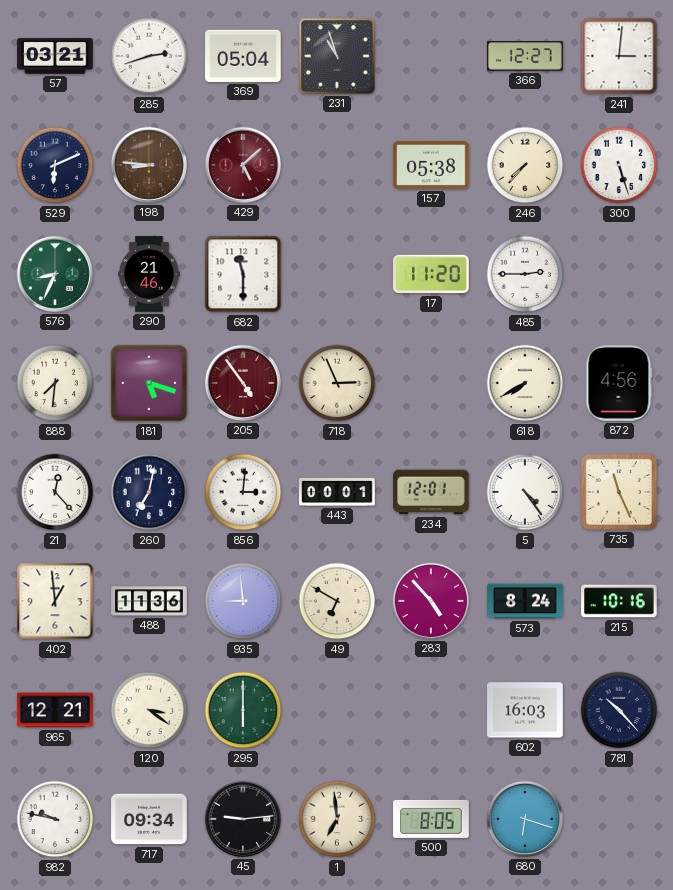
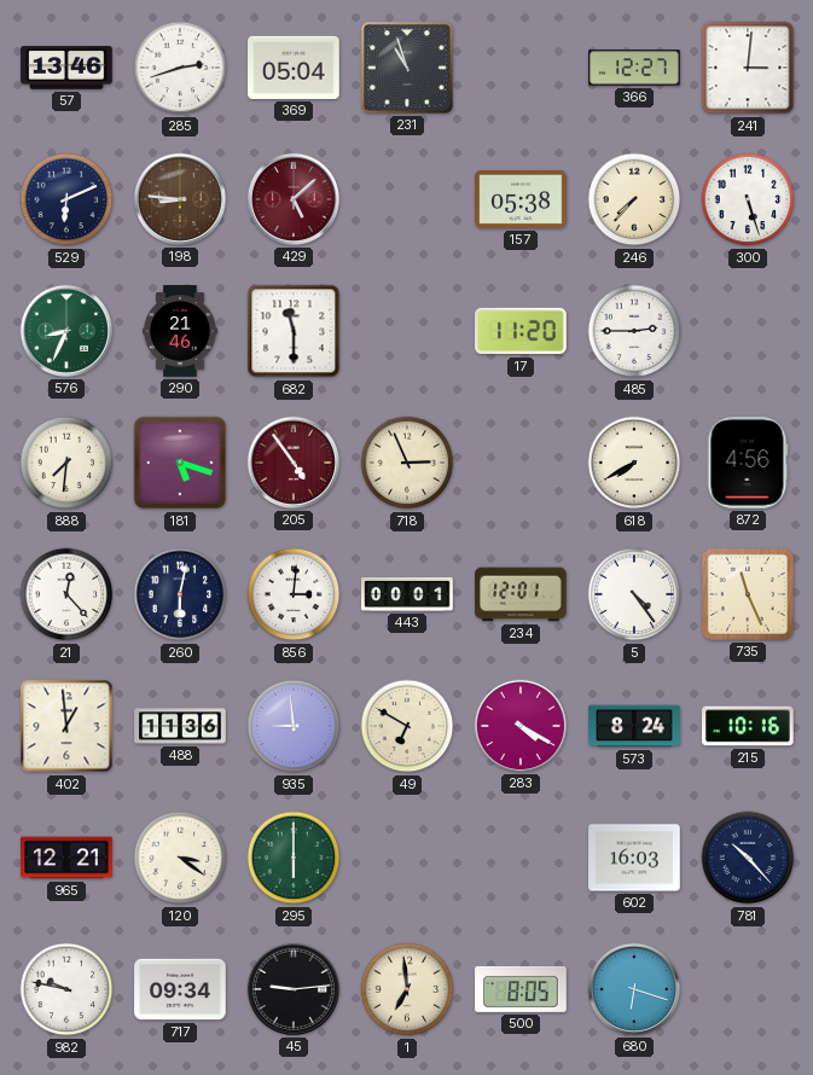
57: 03:21 -> 13:46 (66, 68)
260: 7:02 -> 6:02 (180, 594)
283: 4:53 -> 4:20 (521, 726)
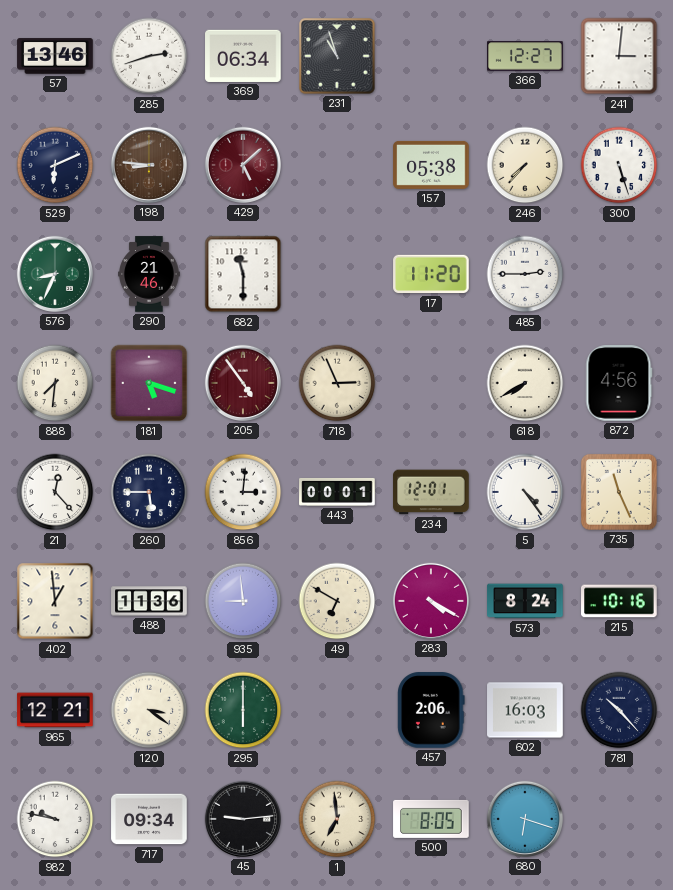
369: 05:04 -> 06:34 (243, 56)
260: 6:02 -> 5:45 (149, 492)
457: none -> 2:06 (431, 710)
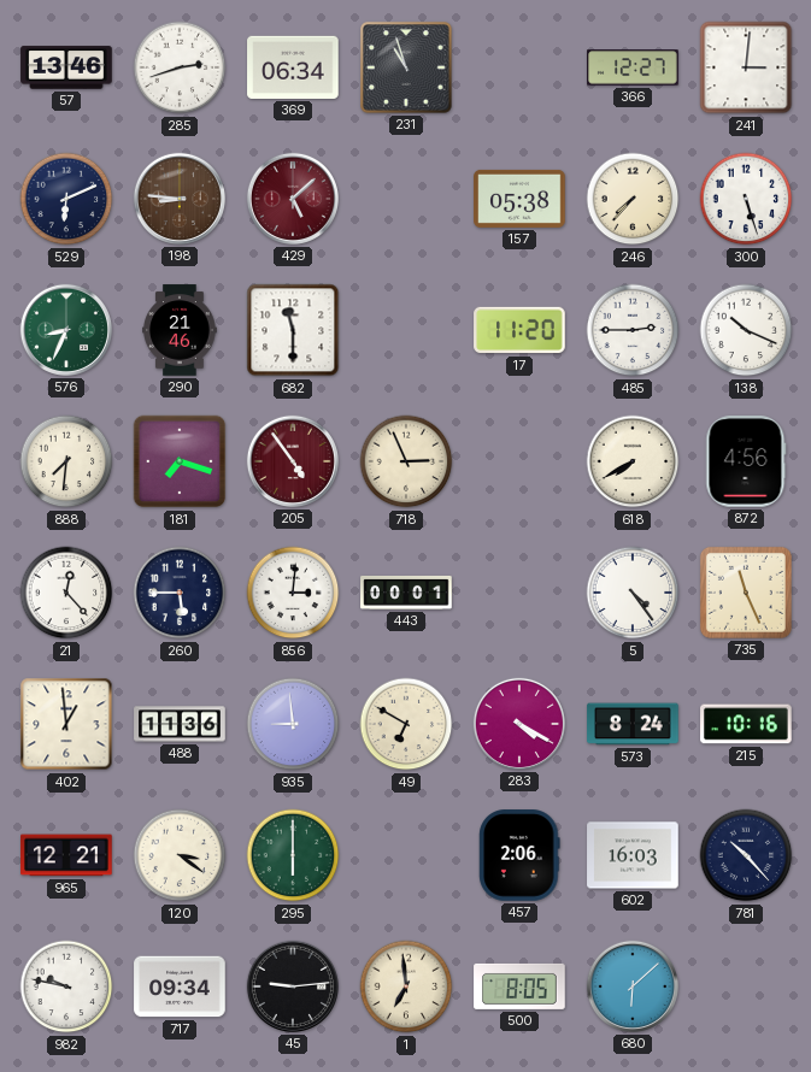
138: none -> 10:19 (746, 330)
181: 5:18 -> 7:18 (180, 461)
234: 12:01 -> none (431, 492)
680: 6:18 -> 6:08 (633, 986)
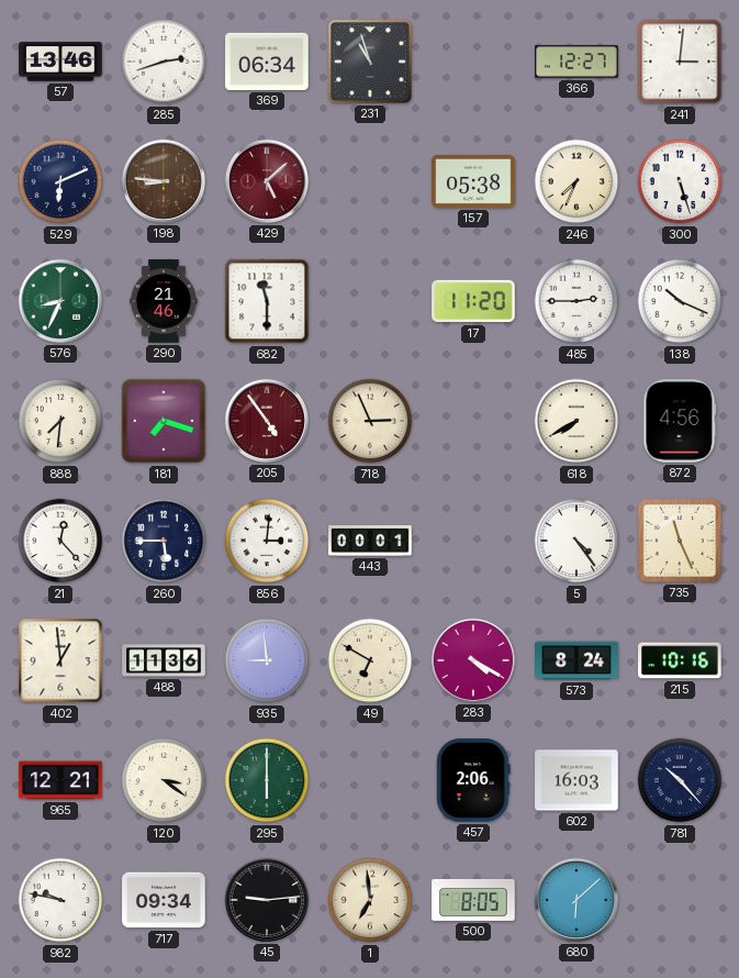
246: 7:37 -> 7:34 (576, 181)
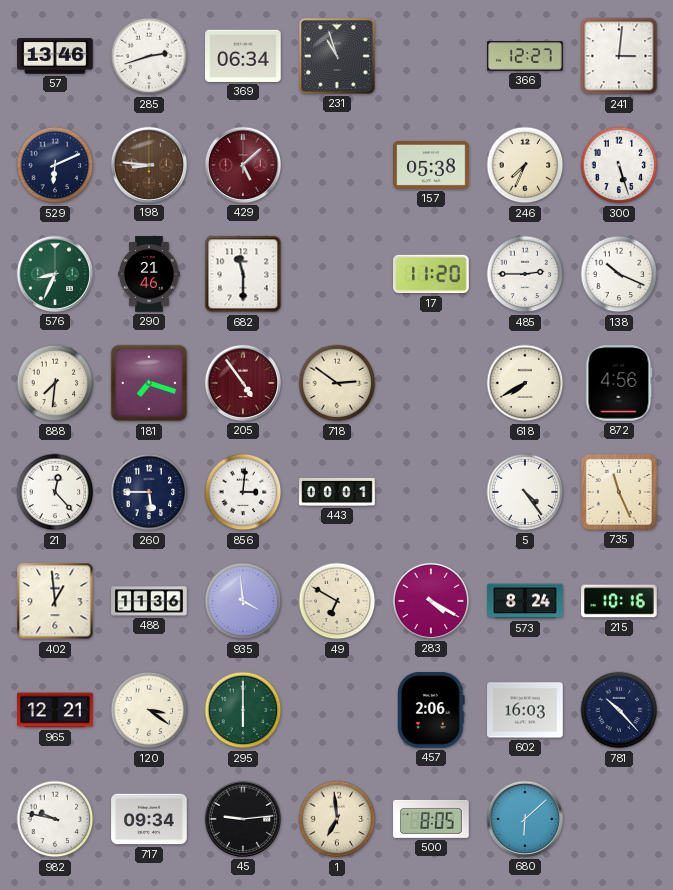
718: 2:56 -> 2:51 (337, 383)
935: 8:59 -> 3:59 (243, 601)
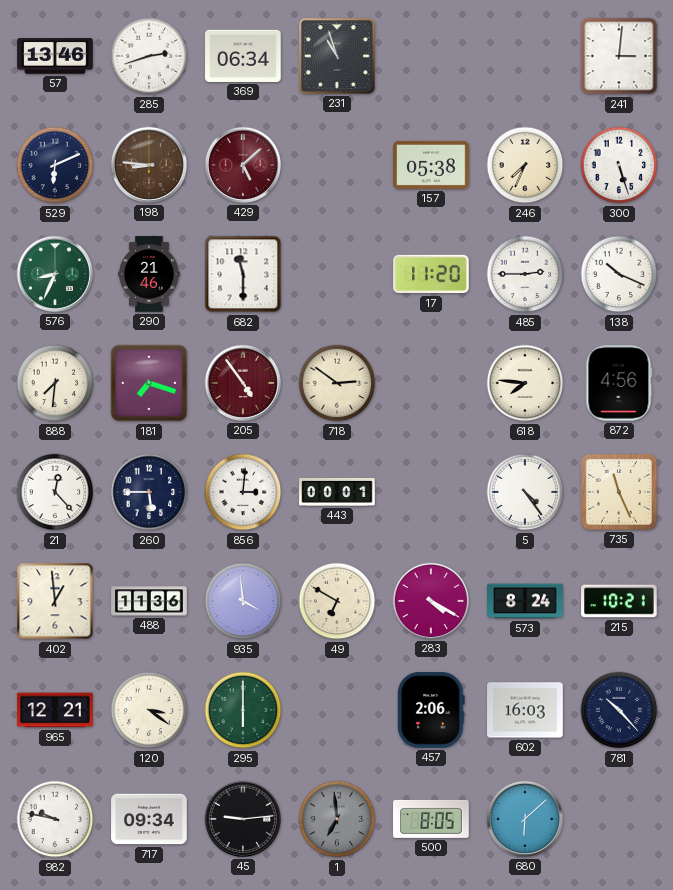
366: 12:27 -> none (525, 56)
618: 7:40 -> 7:46 (525, 383)
215: 10:16 -> 10:21 (619, 601)
1 dial: cream -> grey (337, 819)
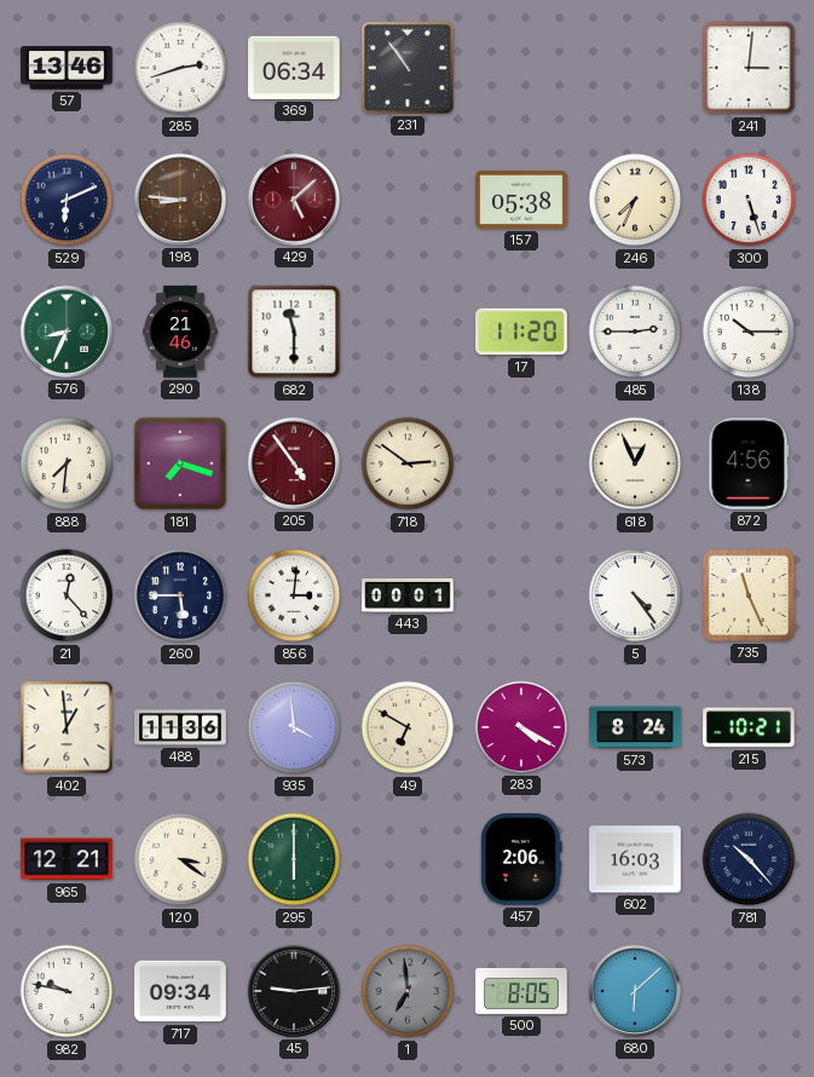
231: 10:57 -> 10:54 (408, 68)
138: 10:19 -> 10:15 (749, 332)
618: 7:46 -> 12:56 (635, 463)
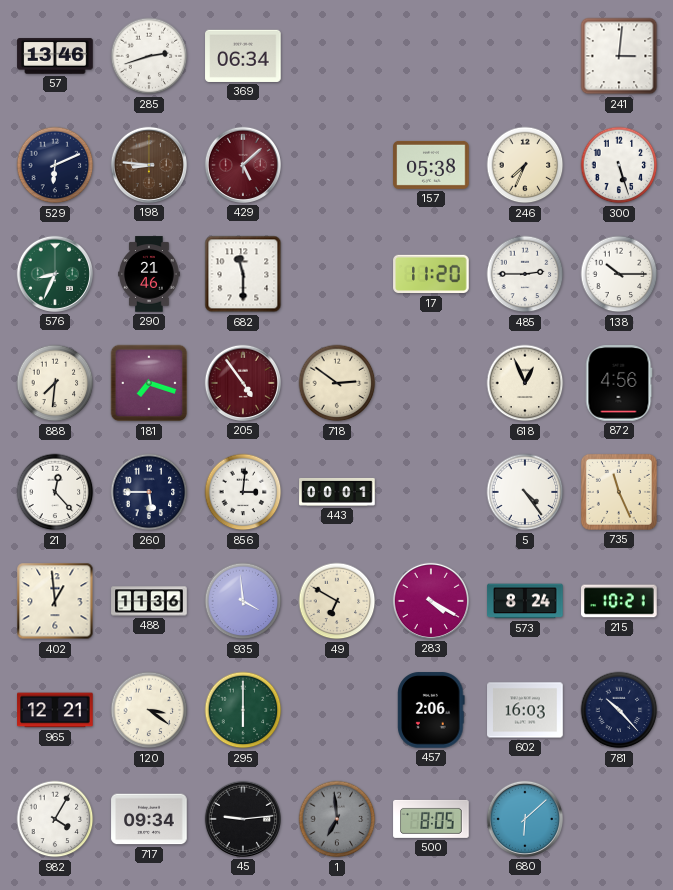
231: 10:54 -> none (408, 68)
982: 9:47 -> 4:05 (55, 819)
